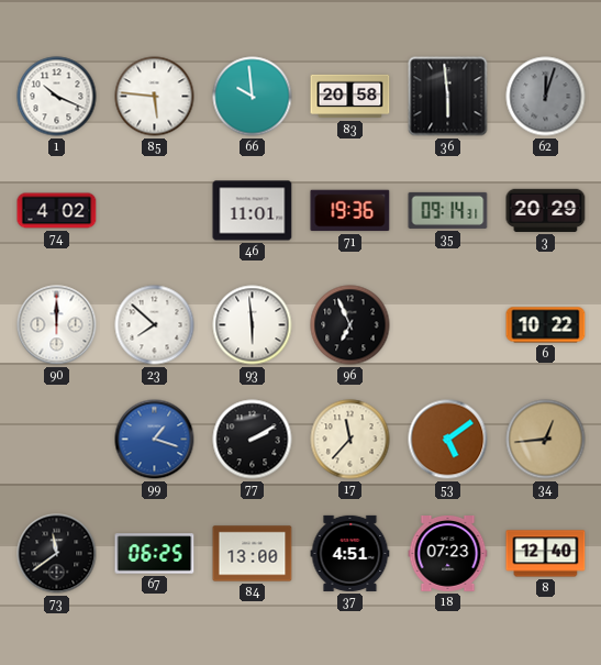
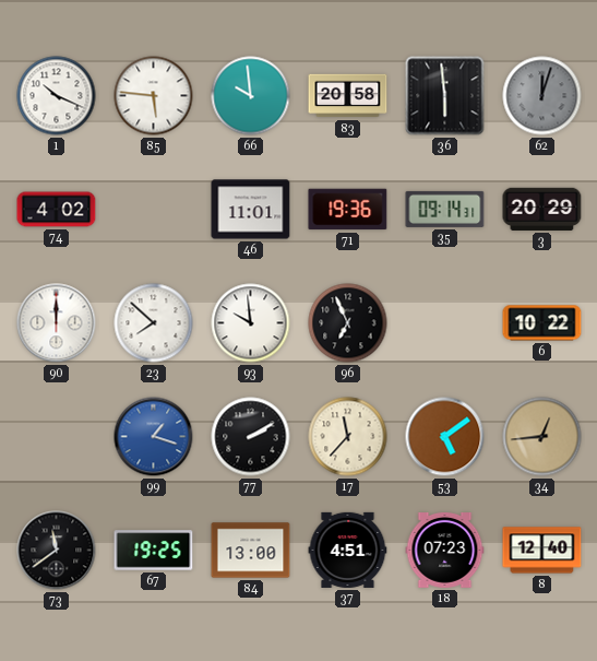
93: 5:59 -> 9:59 (251, 323)
67: 06:25 -> 19:25 (154, 551)
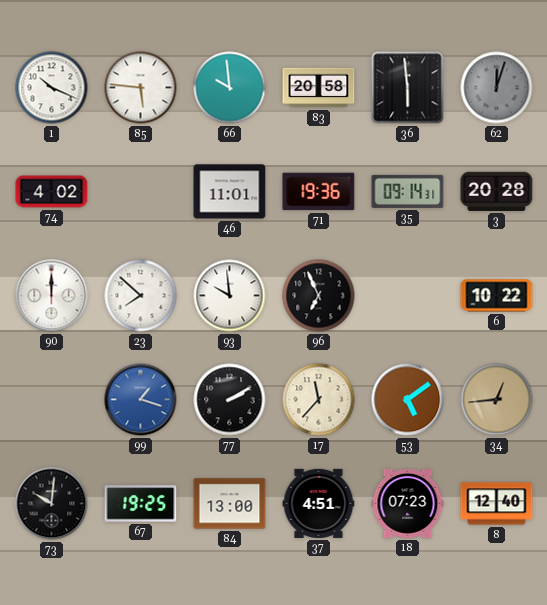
3: 20:29 -> 20:28 (497, 191)
73: 11:39 -> 10:01 (52, 504)
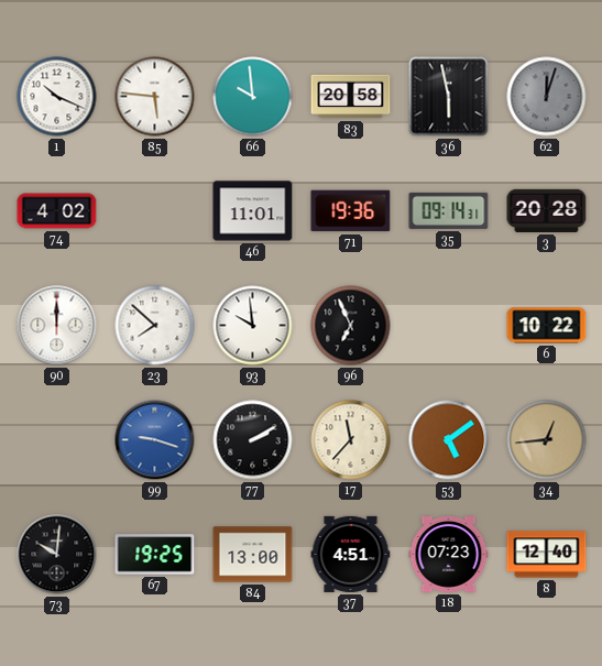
36: 5:59 -> 5:58 (449, 97)
99: 1:18 -> 9:18 (155, 440)
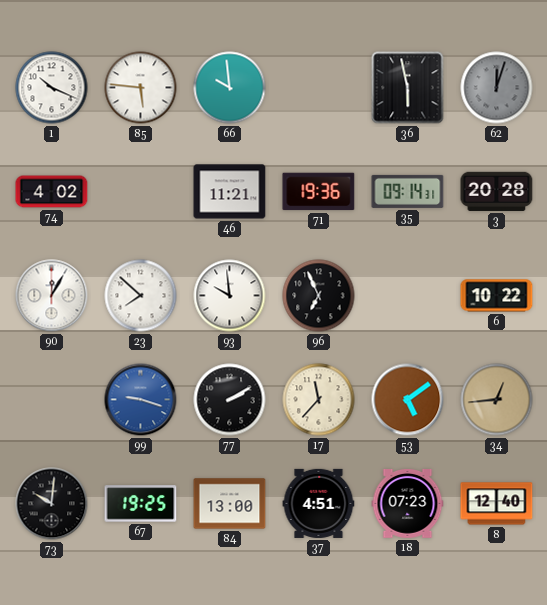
83: 20:58 -> none (351, 97)
46: 11:01 -> 11:21 (230, 192)
90: 12:00 -> 12:05 (52, 296)
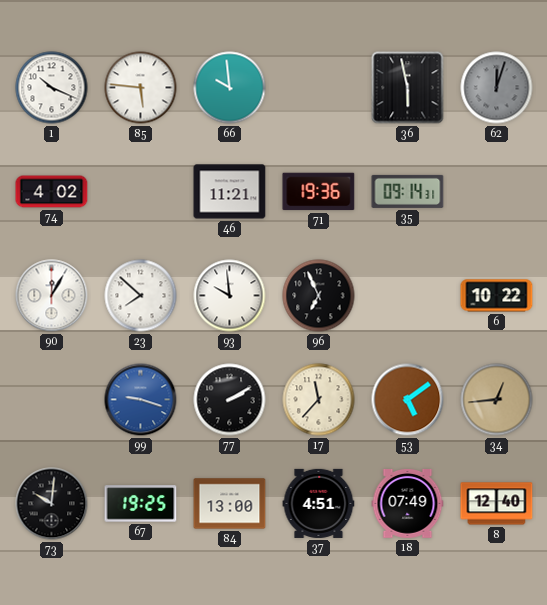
3: 20:28 -> none (497, 191)
18: 07:23 -> 07:49 (408, 504)
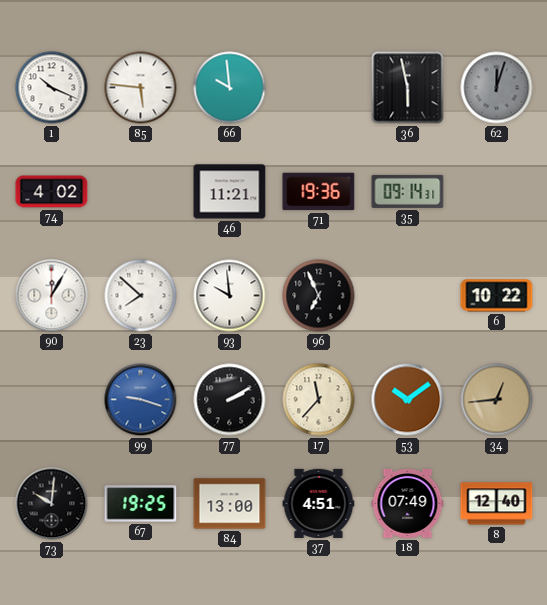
53: 5:09 -> 10:09 (408, 400)
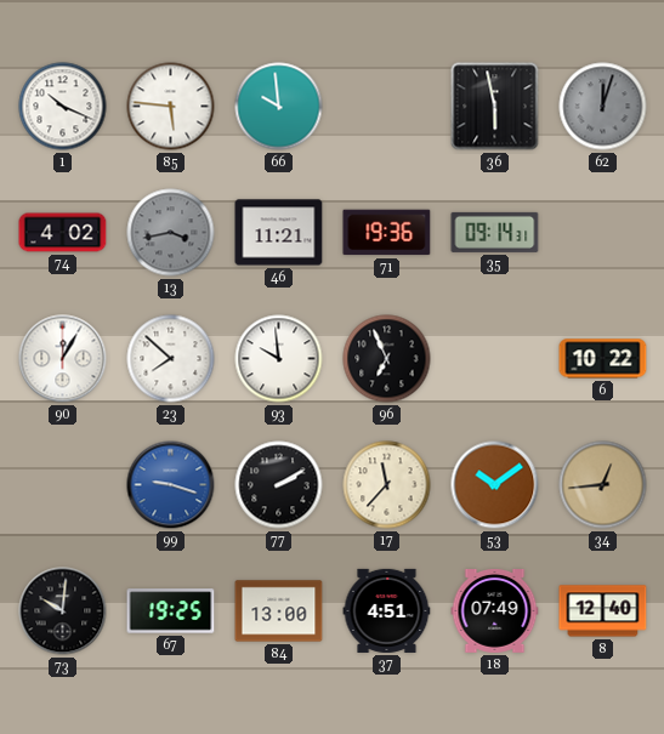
13: none -> 3:43 (171, 233)
